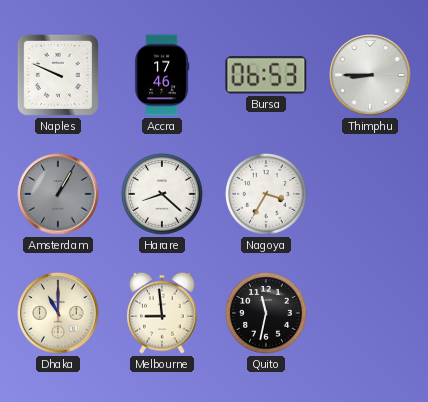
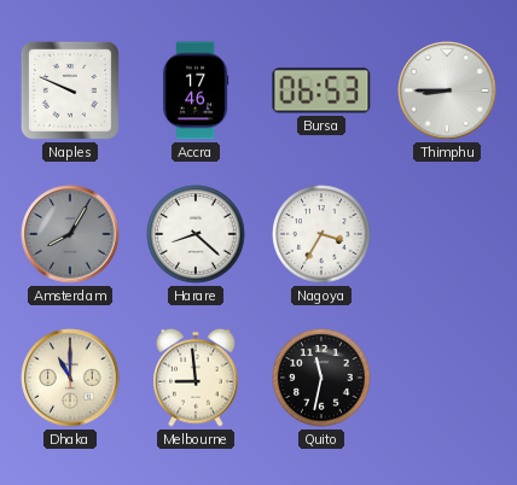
Amsterdam: 1:05 -> 8:05 (70, 234)
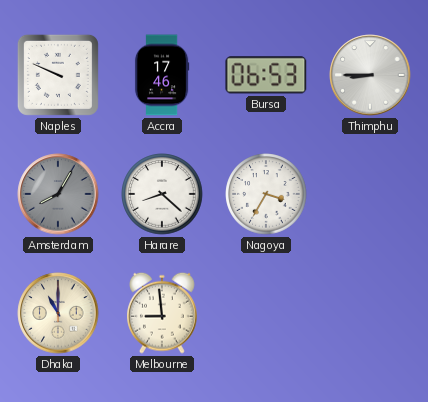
Quito: 11:32 -> none (321, 378)
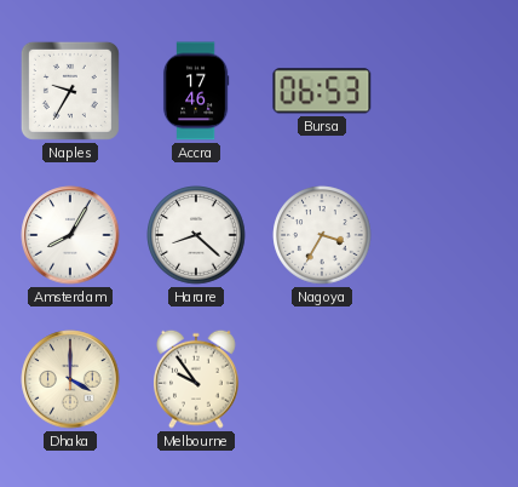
Naples: 9:49 -> 9:35 (70, 91)
Thimphu: 8:45 -> none (370, 75)
Amsterdam dial: grey -> white (70, 235)
Dhaka: 11:00 -> 4:00 (70, 379)
Melbourne: 8:59 -> 9:54 (197, 379)
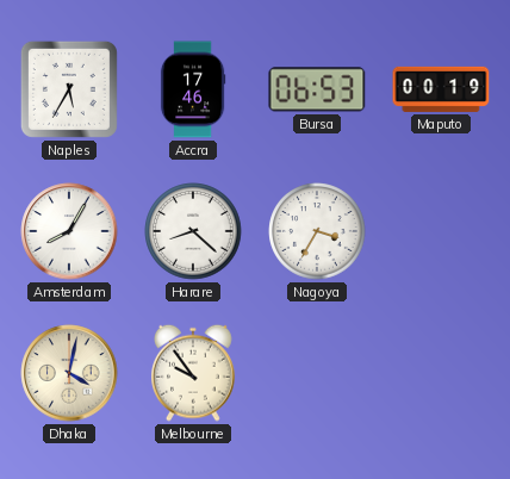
Naples: 9:35 -> 5:35 (69, 89)
Maputo: none -> 00:19 (441, 89)
Dhaka: 4:00 -> 4:02 (69, 373)
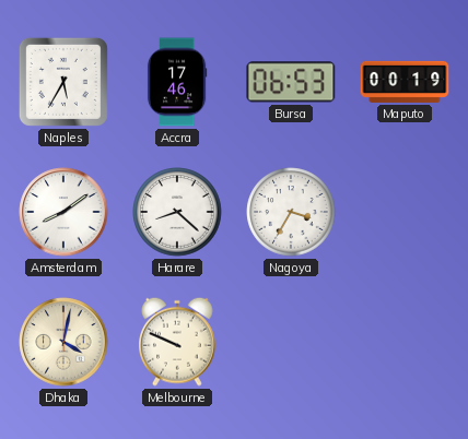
Amsterdam: 8:05 -> 8:09 (63, 212)
Melbourne: 9:54 -> 9:49 (178, 342)
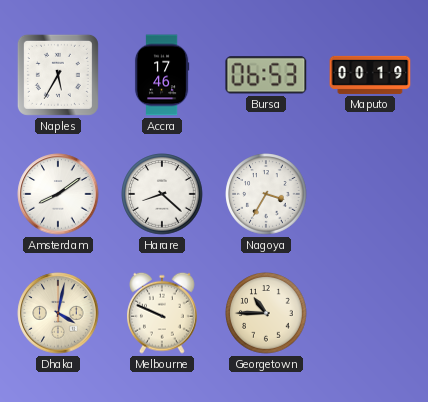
Georgetown: none -> 10:45 (266, 313)
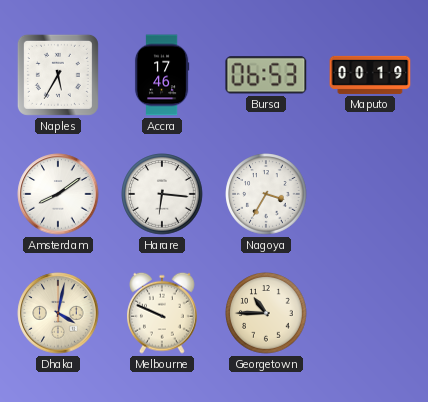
Harare: 8:22 -> 6:16 (162, 194)
